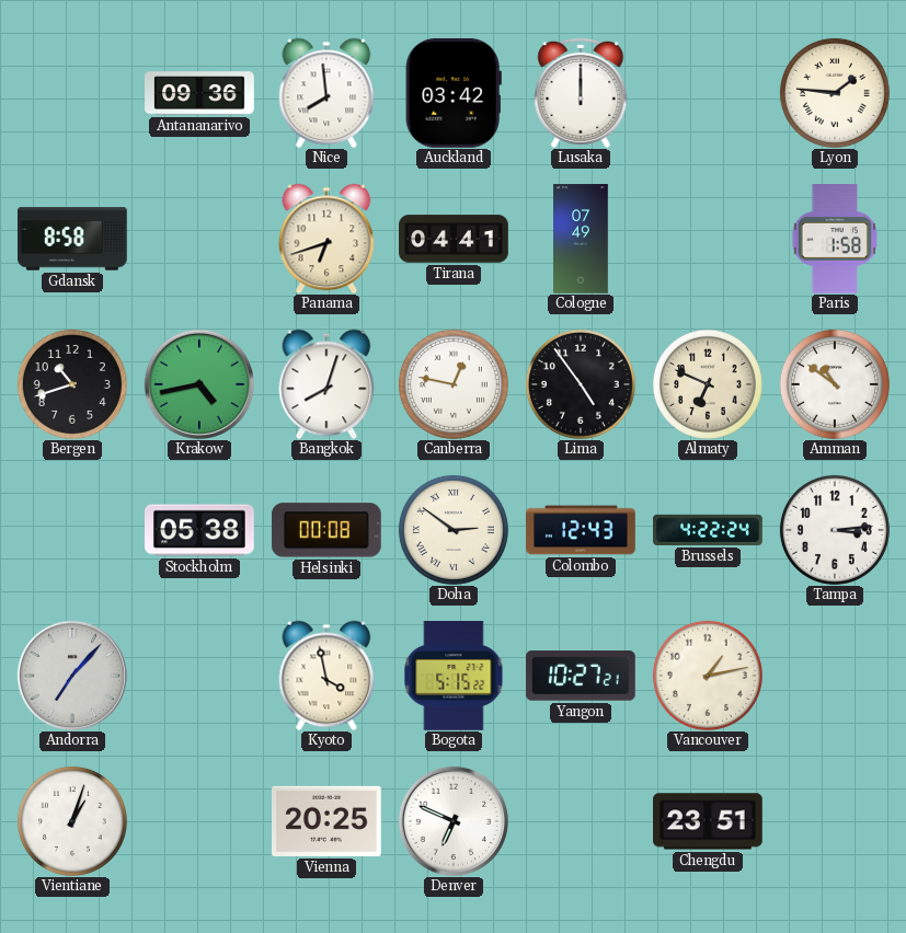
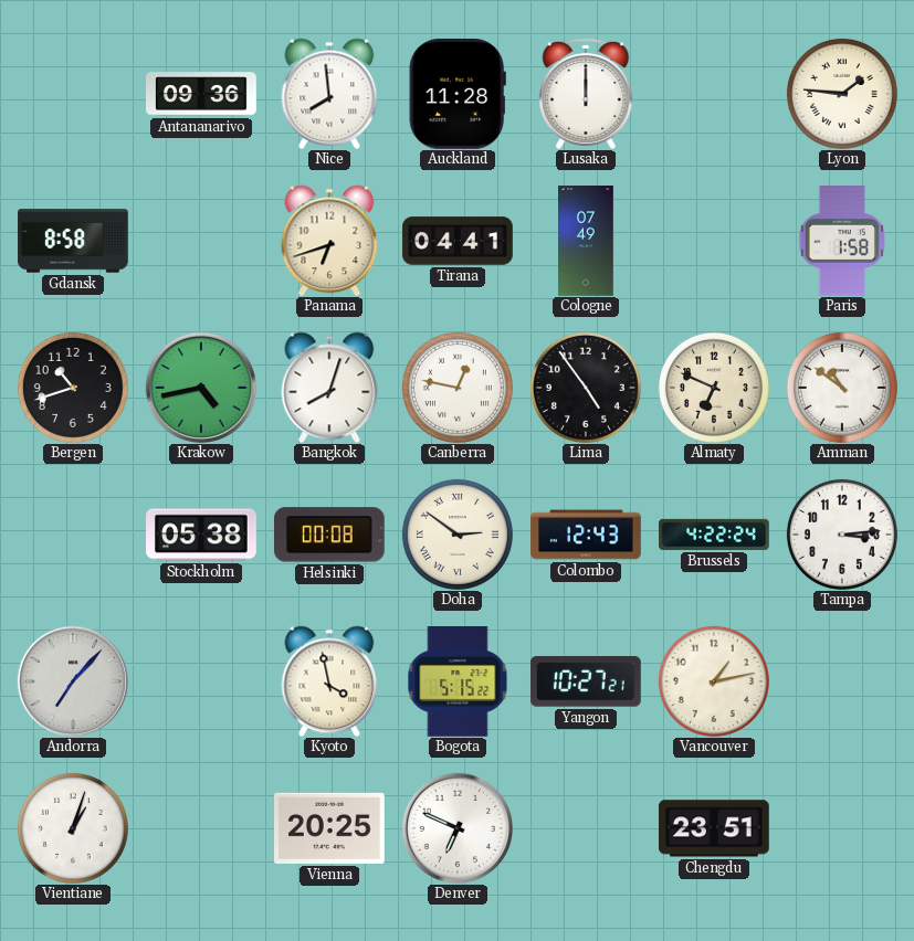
Auckland: 03:42 -> 11:28 (458, 94)
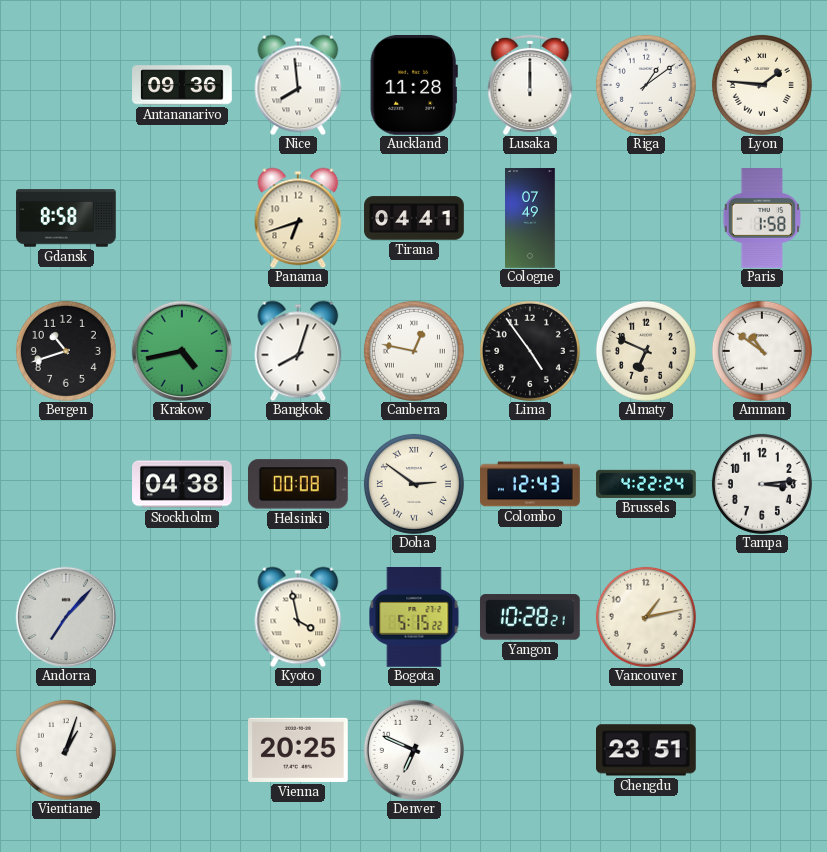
Riga: none -> 1:09 (646, 85)
Stockholm: 05:38 -> 04:38 (182, 484)
Yangon: 10:27 -> 10:28 (530, 617)
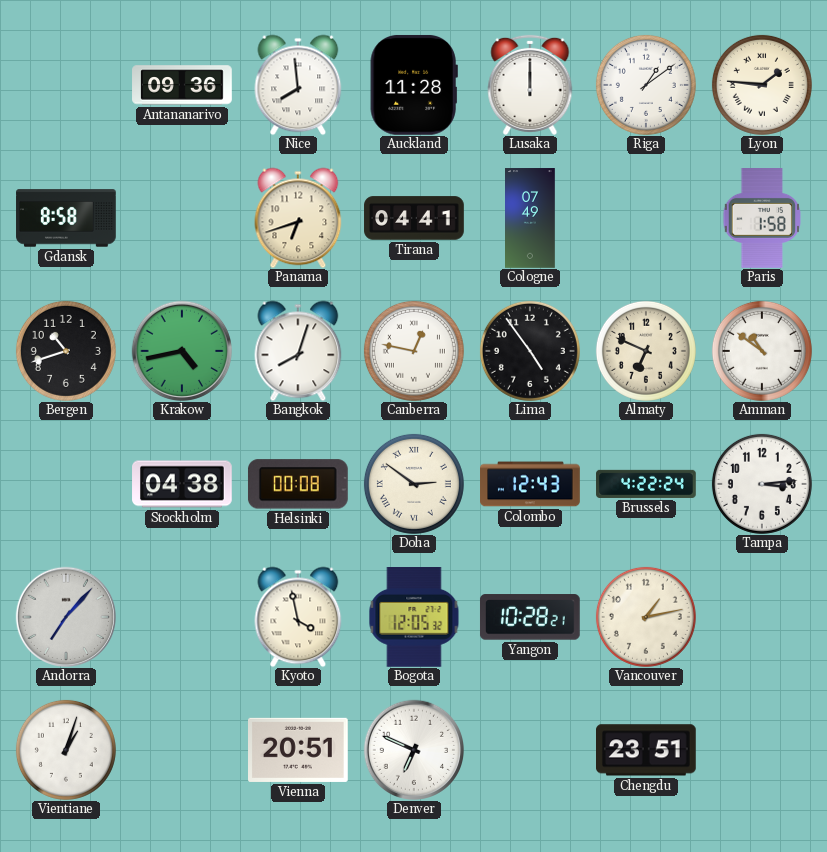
Bogota: 5:15 -> 12:05 (414, 618)
Vienna: 20:25 -> 20:51 (299, 750)
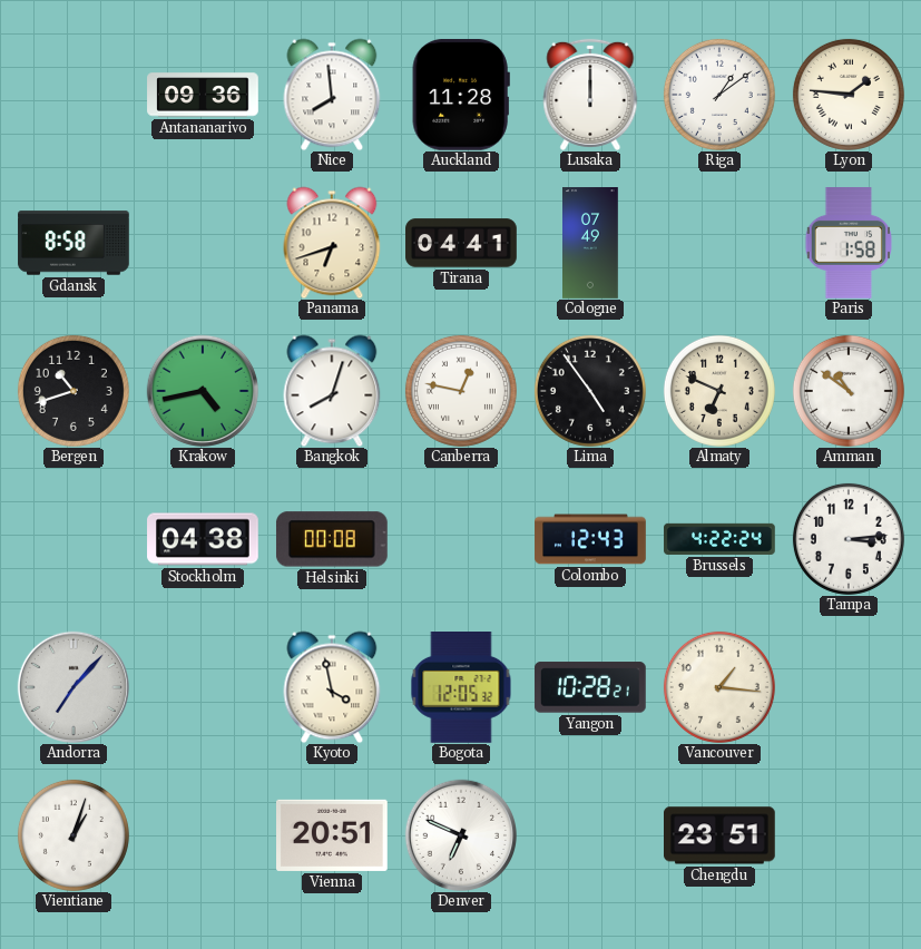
Doha: 2:51 -> none (414, 484)
Vancouver: 1:13 -> 1:16 (719, 687)
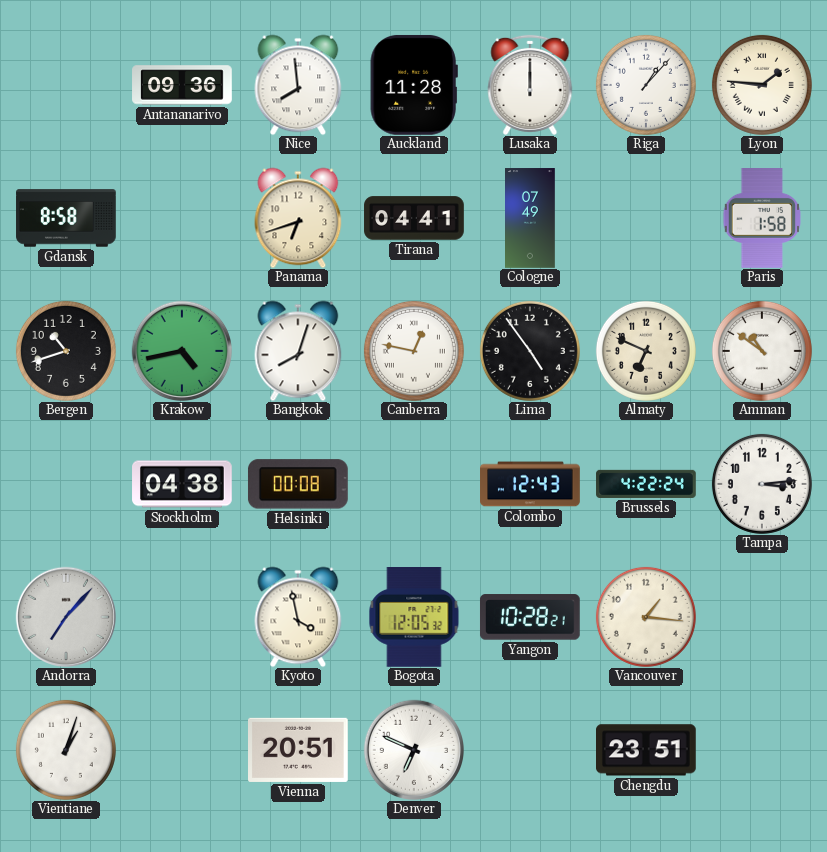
Riga: 1:09 -> 1:07 (646, 85)
